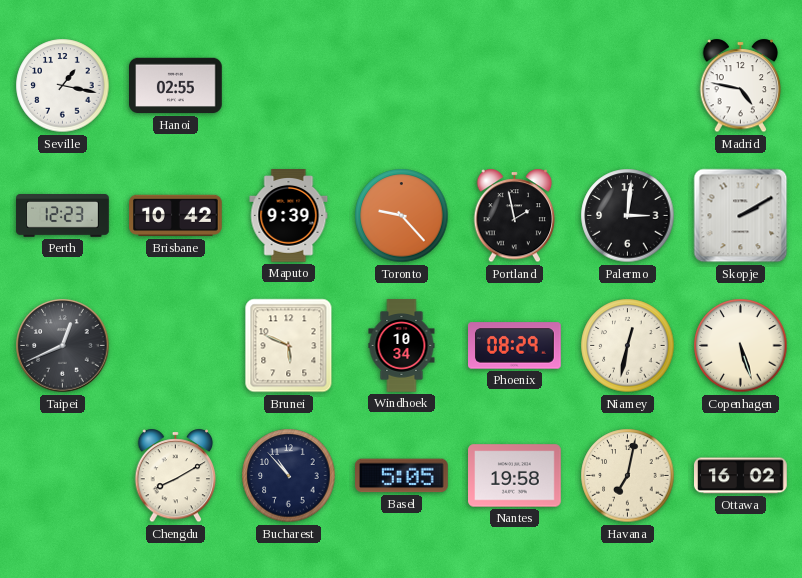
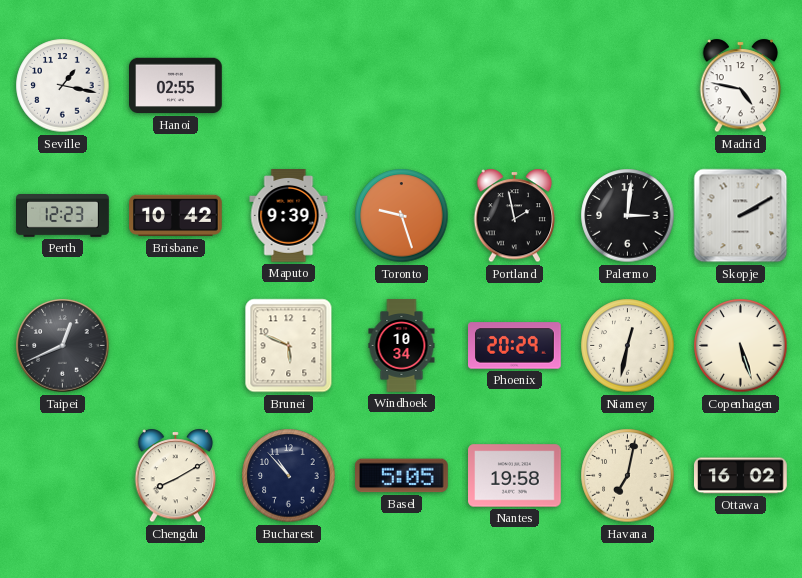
Toronto: 9:23 -> 9:27 (402, 216)
Phoenix: 08:29 -> 20:29 (515, 346)
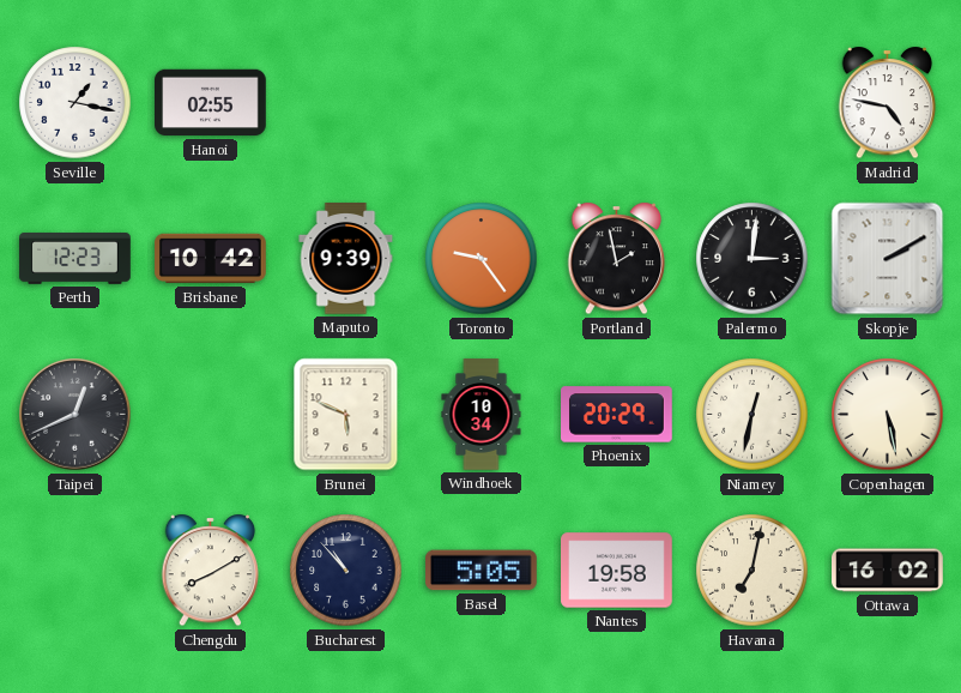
Toronto: 9:27 -> 9:24 (482, 259)
Copenhagen: 5:27 -> 5:28 (888, 415)
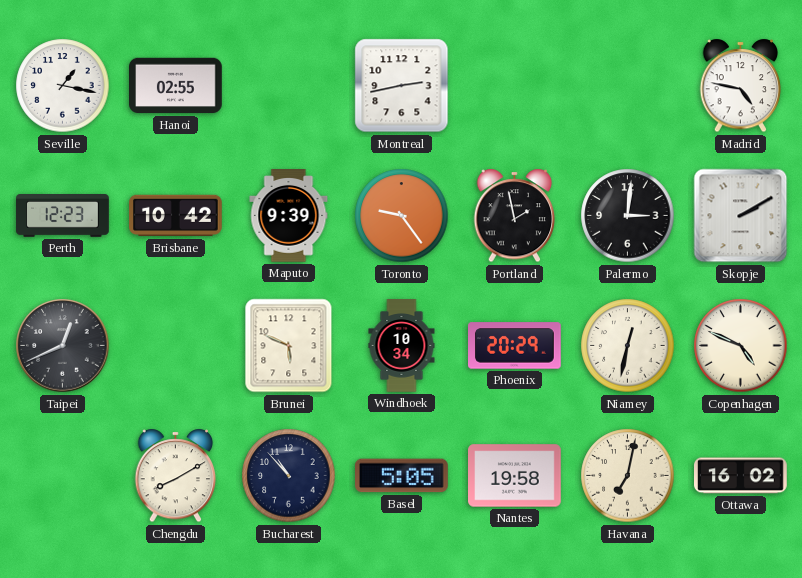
Montreal: none -> 2:43 (402, 86)
Copenhagen: 5:28 -> 4:49 (741, 346)
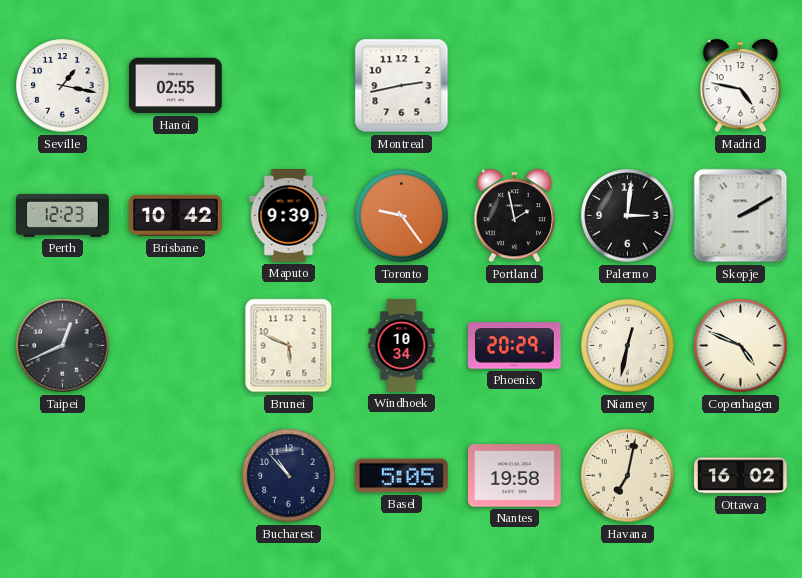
Chengdu: 8:10 -> none (176, 476)
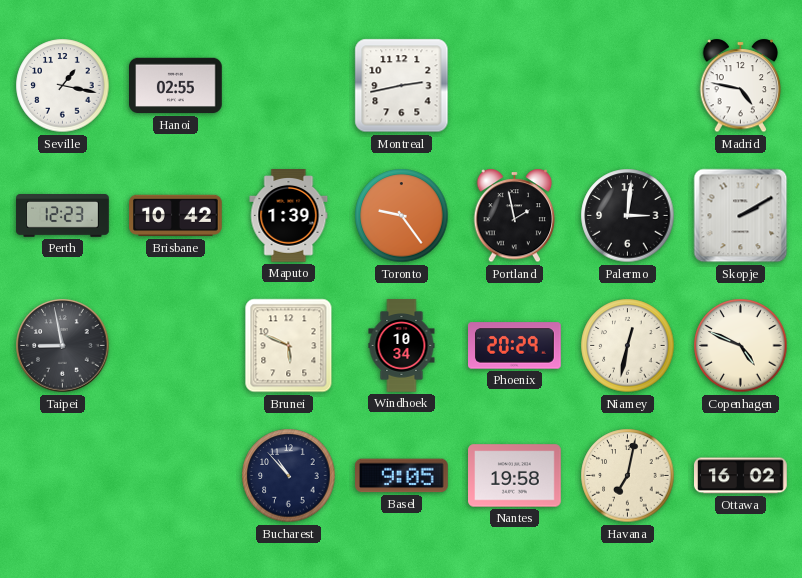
Maputo: 9:39 -> 1:39 (289, 216)
Taipei: 12:41 -> 8:58 (63, 346)
Basel: 5:05 -> 9:05 (402, 476)
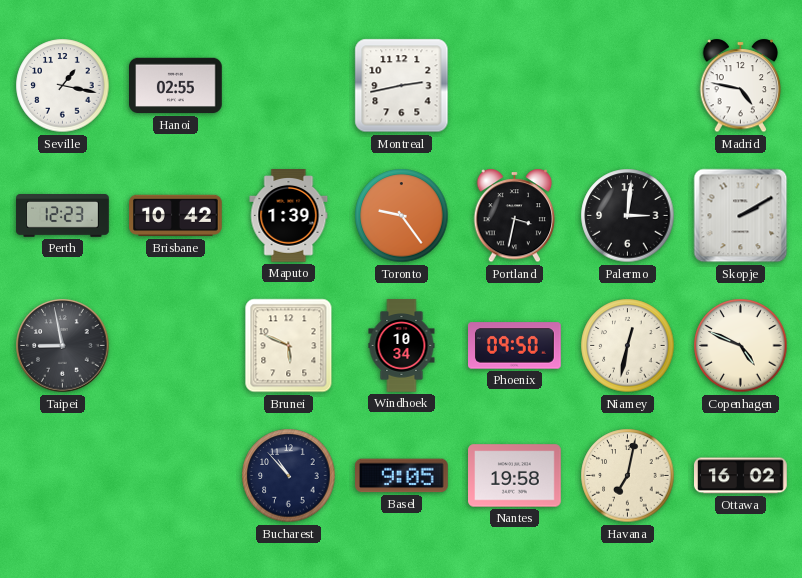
Portland: 1:58 -> 3:32 (515, 216)
Phoenix: 20:29 -> 09:50 (515, 346)
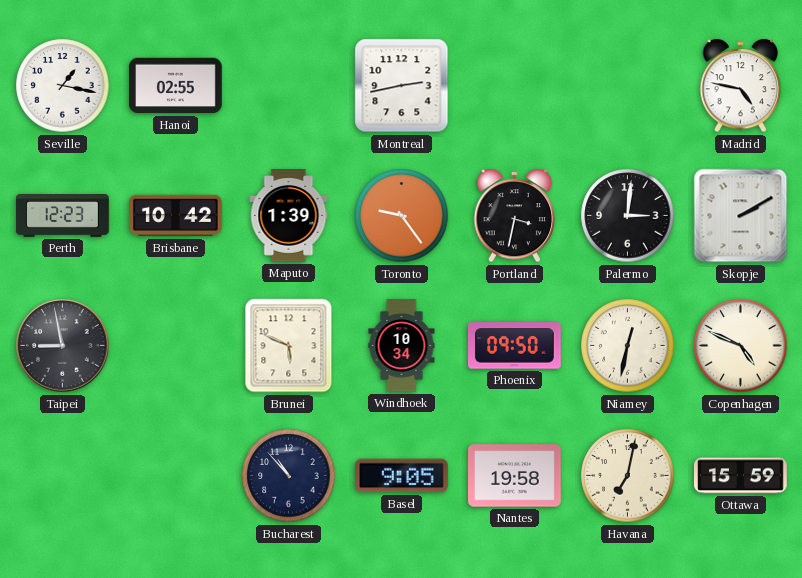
Ottawa: 16:02 -> 15:59 (741, 476)
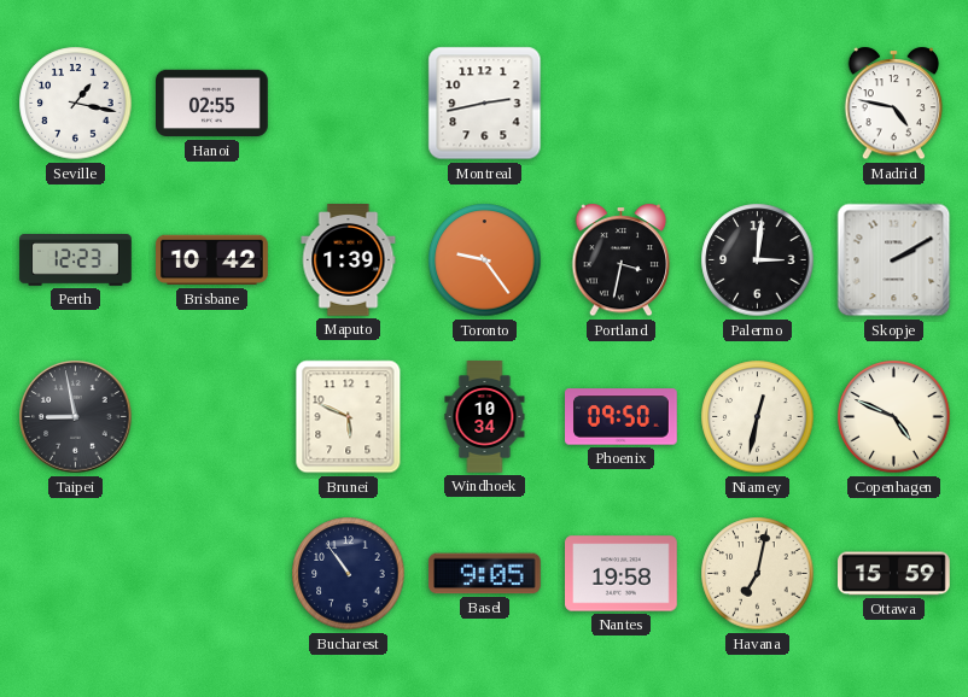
Bucharest: 10:53 -> 10:54 (349, 574)
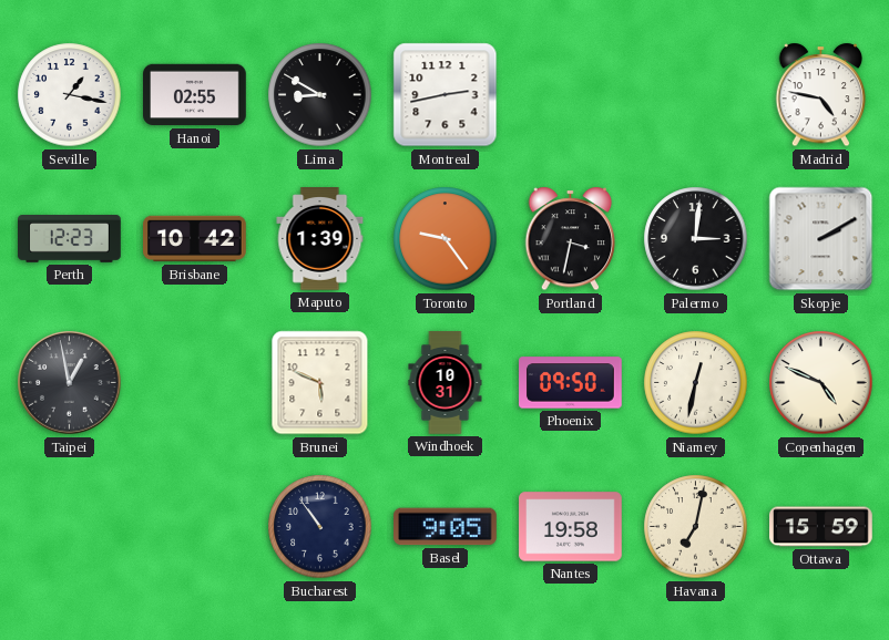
Lima: none -> 8:50 (320, 95)
Taipei: 8:58 -> 12:58 (70, 383)
Windhoek: 10:34 -> 10:31 (446, 383)
